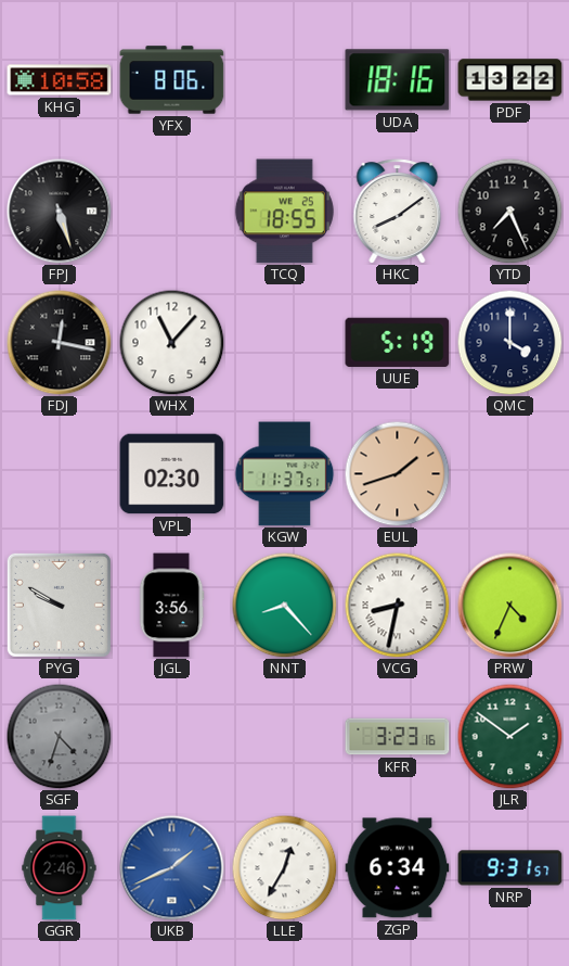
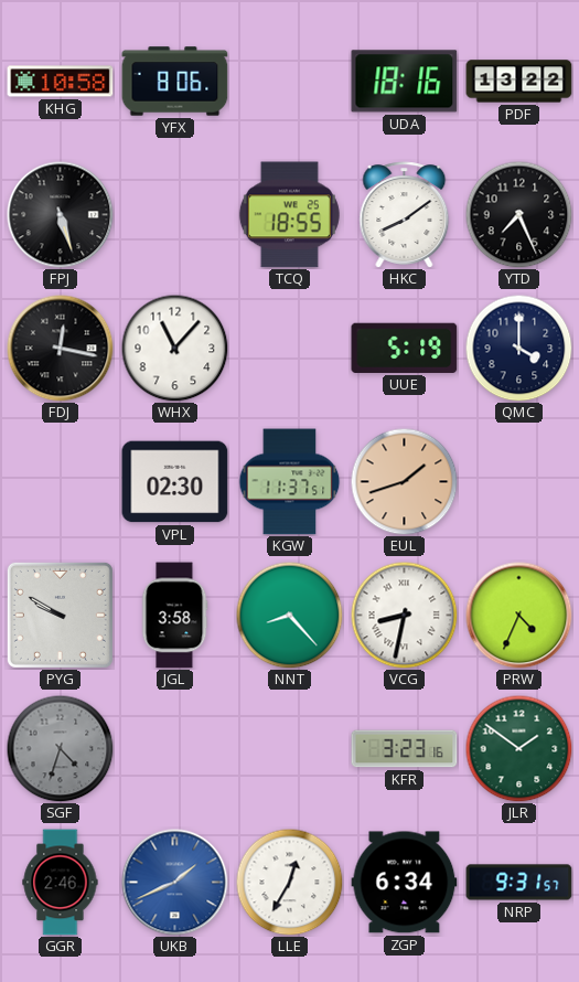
JGL: 3:56 -> 3:58 (174, 616)
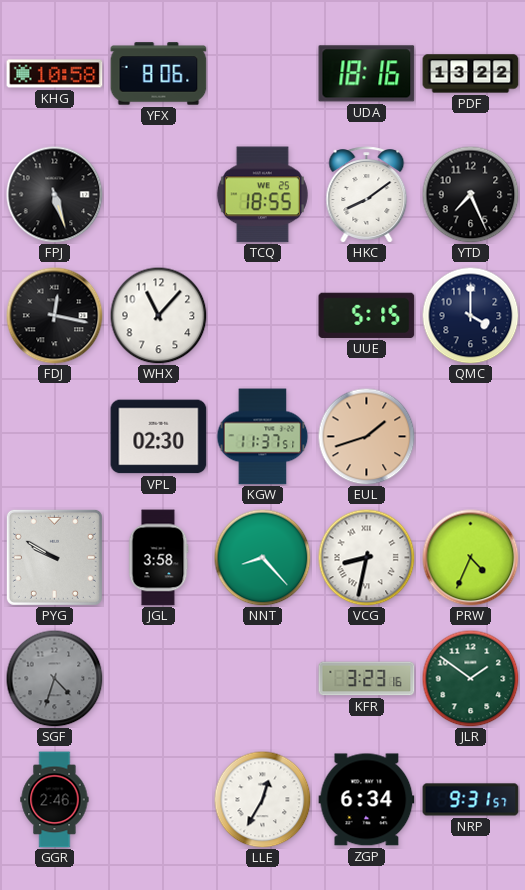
UUE: 5:19 -> 5:15 (367, 315)
UKB: 1:41 -> none (175, 883)
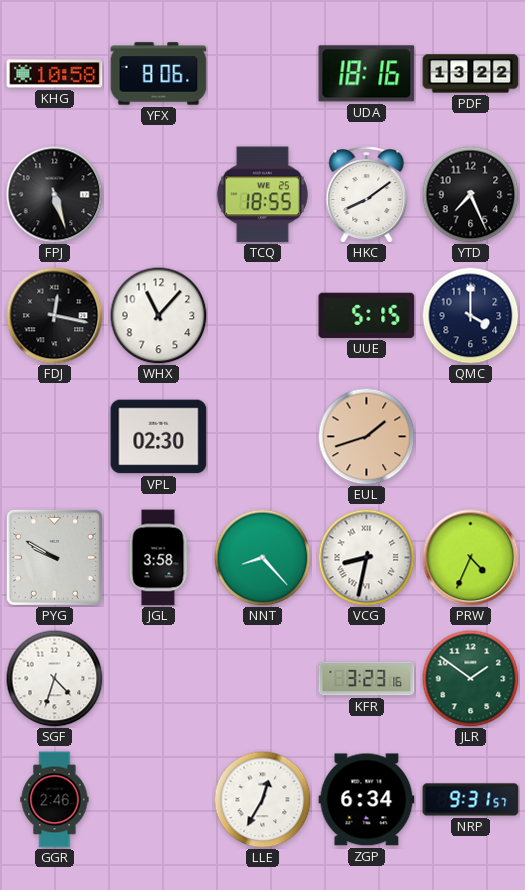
KGW: 11:37 -> none (263, 437)
SGF dial: grey -> white (54, 678)
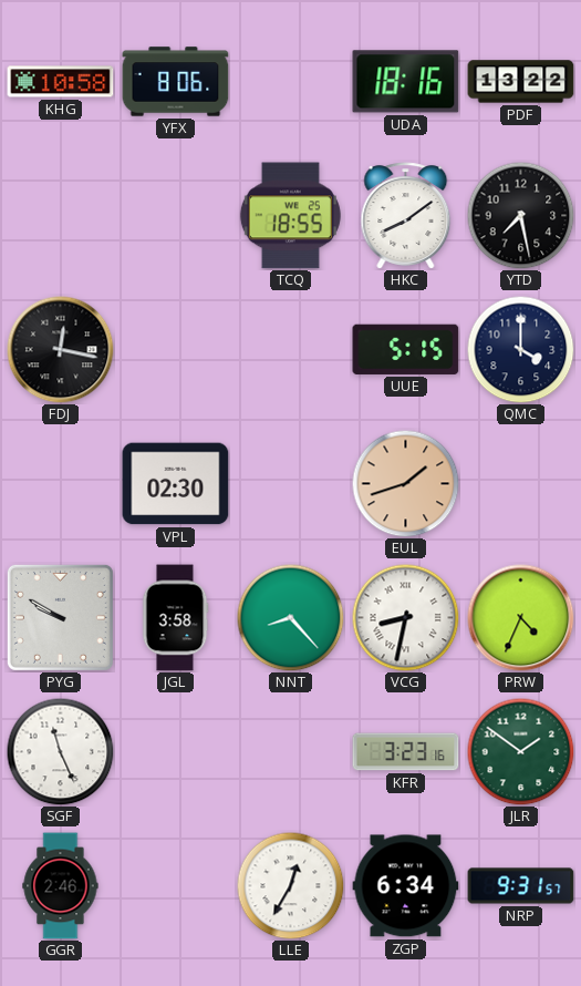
FPJ: 5:27 -> none (55, 195)
YTD: 7:26 -> 7:28 (520, 215)
WHX: 11:07 -> none (158, 315)
SGF: 4:33 -> 11:26 (60, 751)
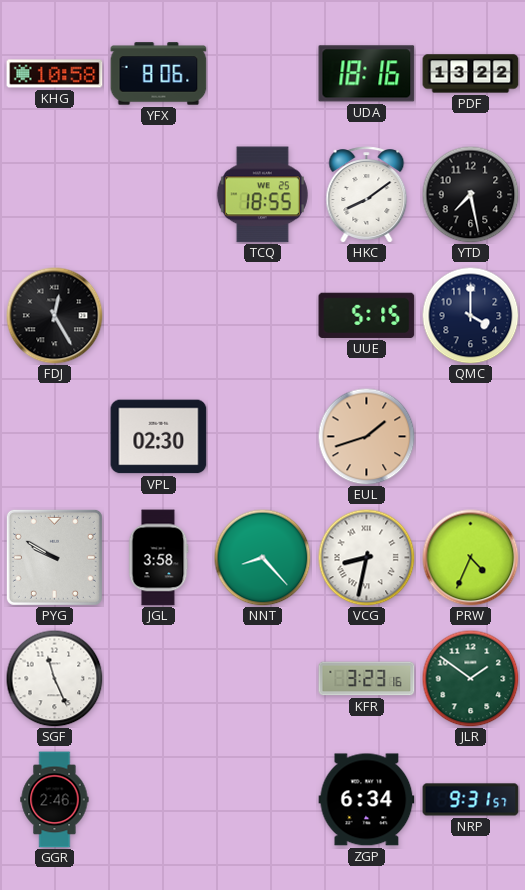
FDJ: 12:17 -> 12:25 (55, 316)
LLE: 12:35 -> none (290, 885)
